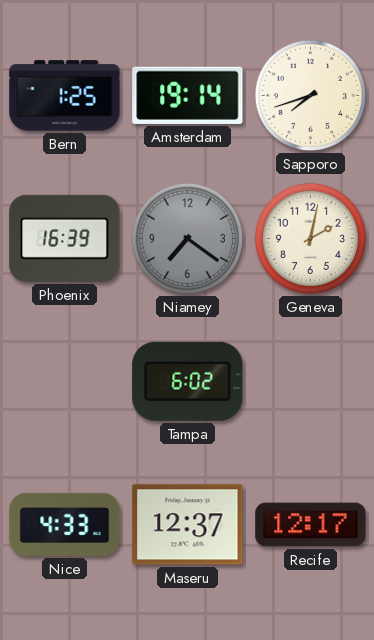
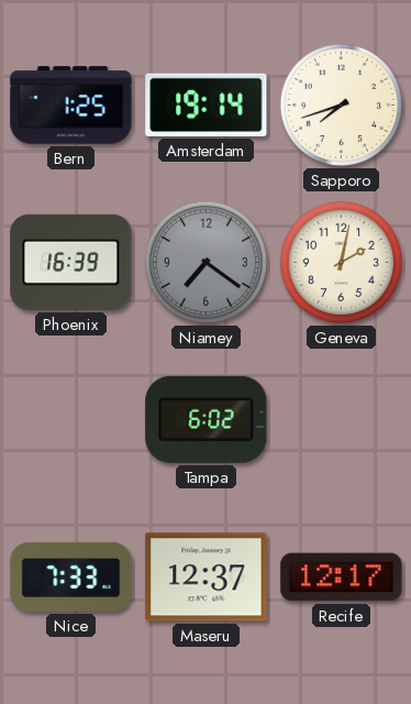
Nice: 4:33 -> 7:33 (71, 576)
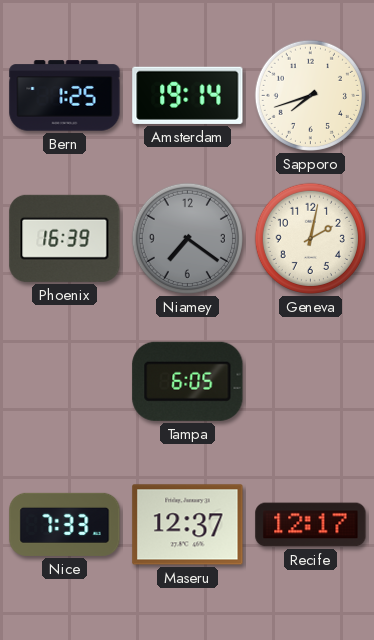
Tampa: 6:02 -> 6:05 (188, 381)
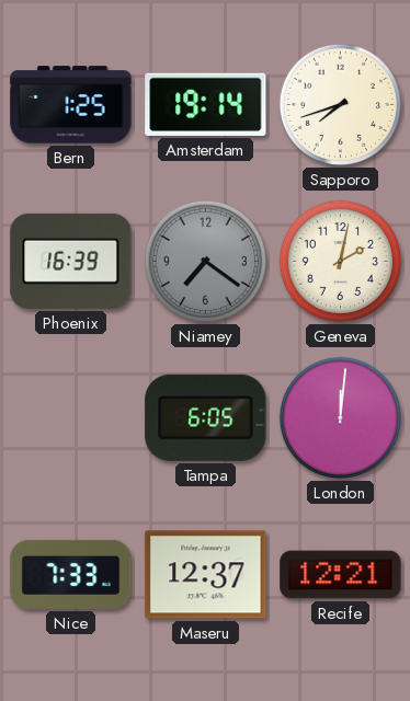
London: none -> 12:01 (340, 417)
Recife: 12:17 -> 12:21 (341, 575)
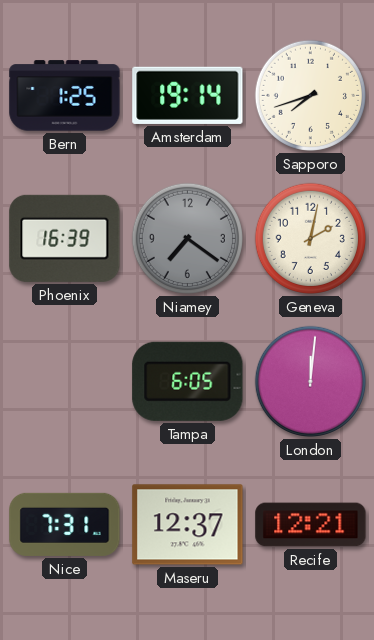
Nice: 7:33 -> 7:31 (65, 524)
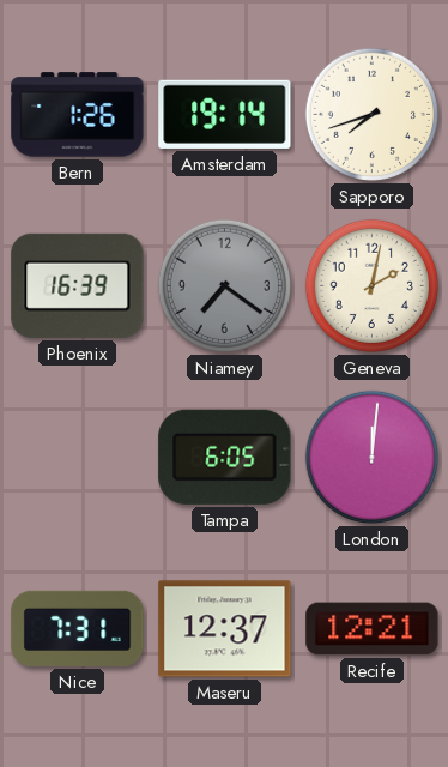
Bern: 1:25 -> 1:26 (78, 115)
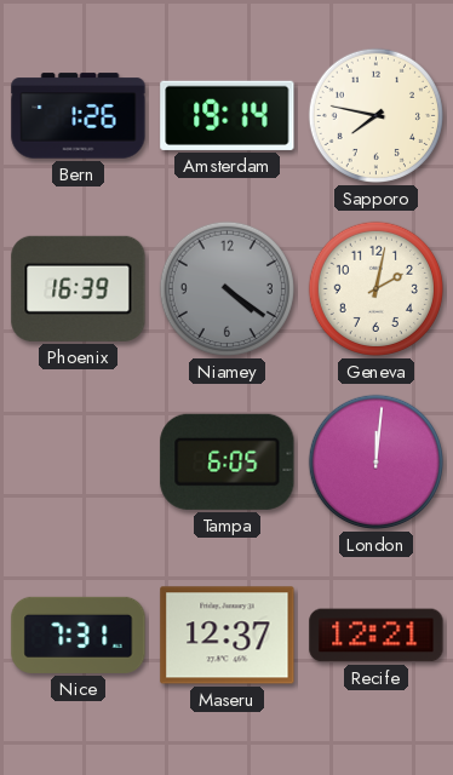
Sapporo: 7:42 -> 7:47 (375, 115)
Niamey: 7:21 -> 4:21 (226, 288)
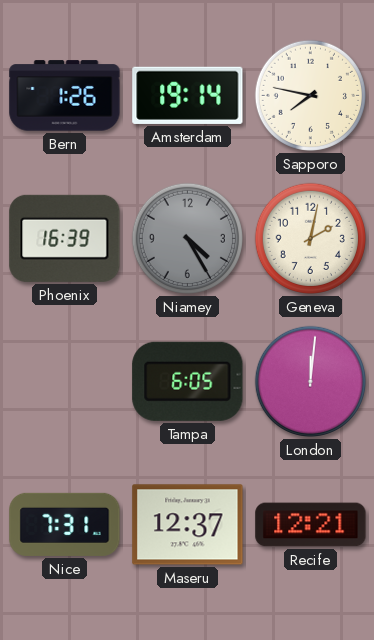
Niamey: 4:21 -> 4:25 (187, 238)
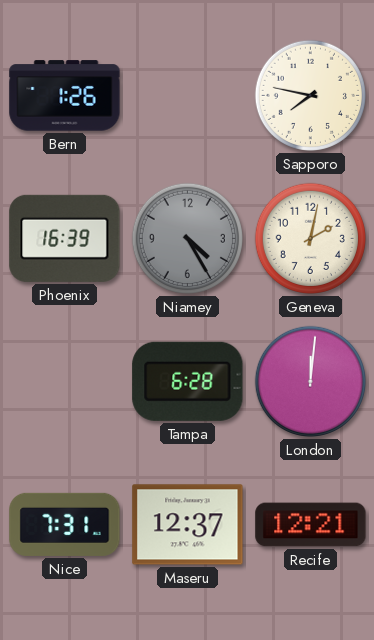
Amsterdam: 19:14 -> none (188, 95)
Tampa: 6:05 -> 6:28 (188, 381)
